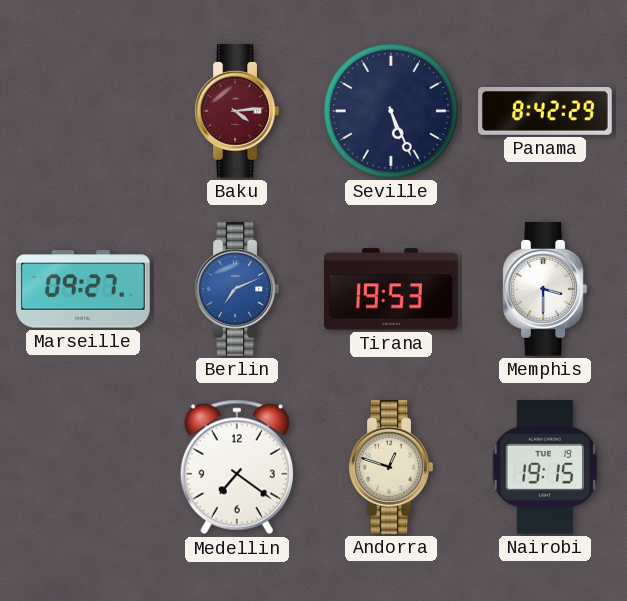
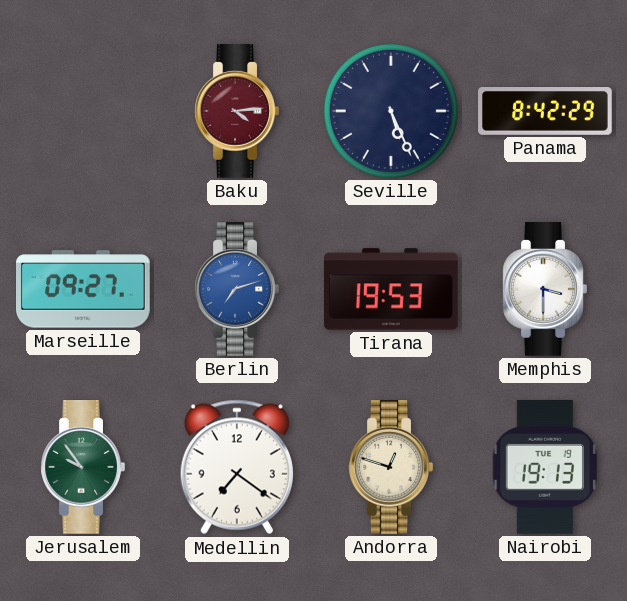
Berlin: 7:11 -> 7:12 (237, 290)
Jerusalem: none -> 9:54 (83, 468)
Nairobi: 19:15 -> 19:13 (545, 468)
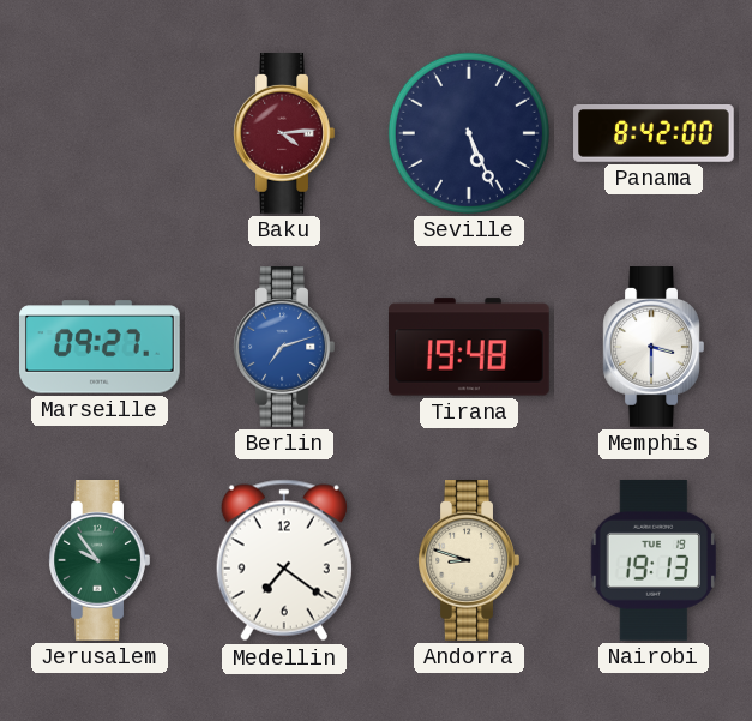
Panama: 8:42:29 -> 8:42:00 (654, 133)
Tirana: 19:53 -> 19:48 (470, 347)
Andorra: 12:48 -> 8:48 (469, 561)
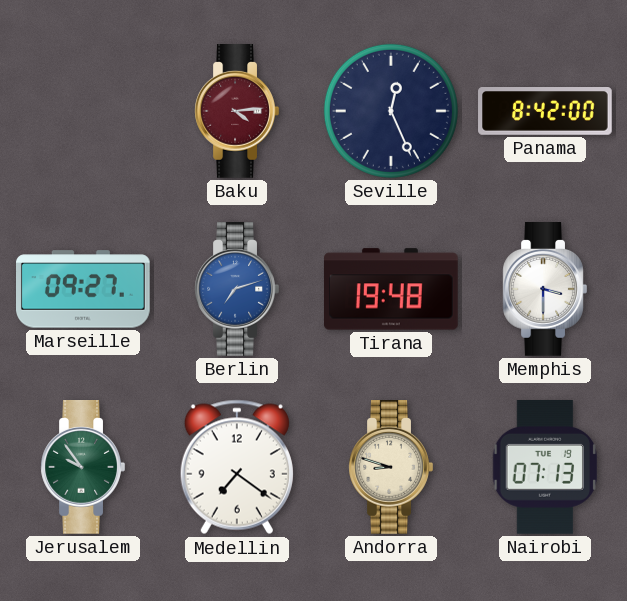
Seville: 5:26 -> 12:26 (391, 111)
Nairobi: 19:13 -> 07:13 (545, 468)
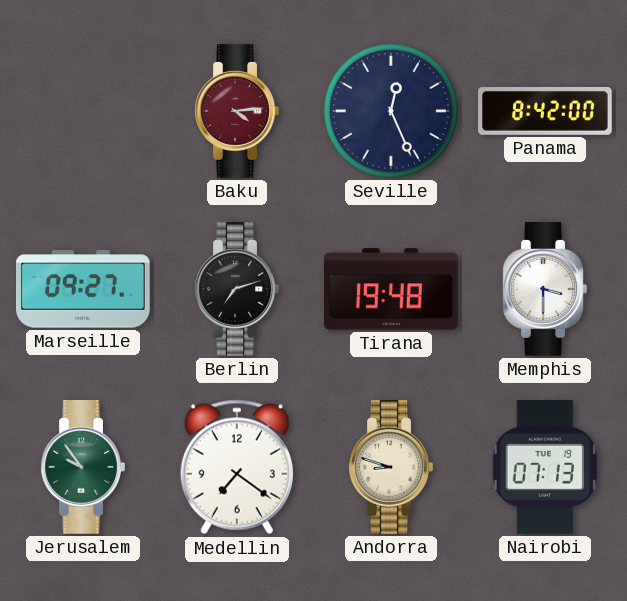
Berlin dial: blue -> black (237, 290)
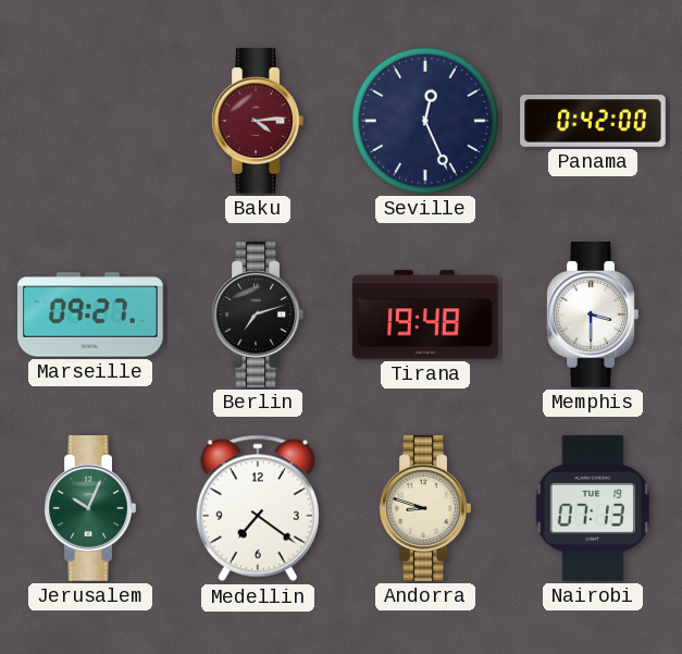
Panama: 8:42 -> 0:42 (593, 121)
Jerusalem: 9:54 -> 10:04 (90, 509)
